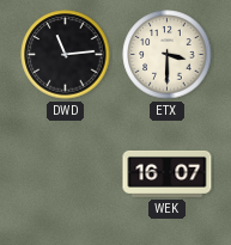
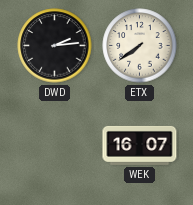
DWD: 11:14 -> 2:14 (55, 46)
ETX: 3:30 -> 7:39 (140, 46)
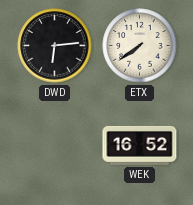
DWD: 2:14 -> 6:14 (55, 46)
WEK: 16:07 -> 16:52 (140, 145)
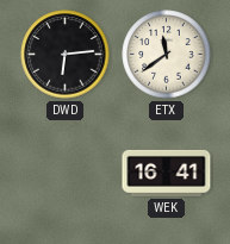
ETX: 7:39 -> 11:39 (167, 55)
WEK: 16:52 -> 16:41 (167, 173)
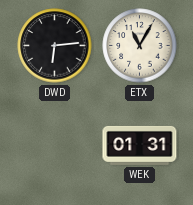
ETX: 11:39 -> 11:05 (140, 46)
WEK: 16:41 -> 01:31 (140, 145)
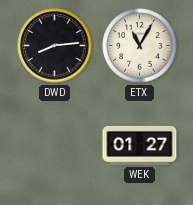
DWD: 6:14 -> 8:14 (55, 46)
WEK: 01:31 -> 01:27 (140, 145)
